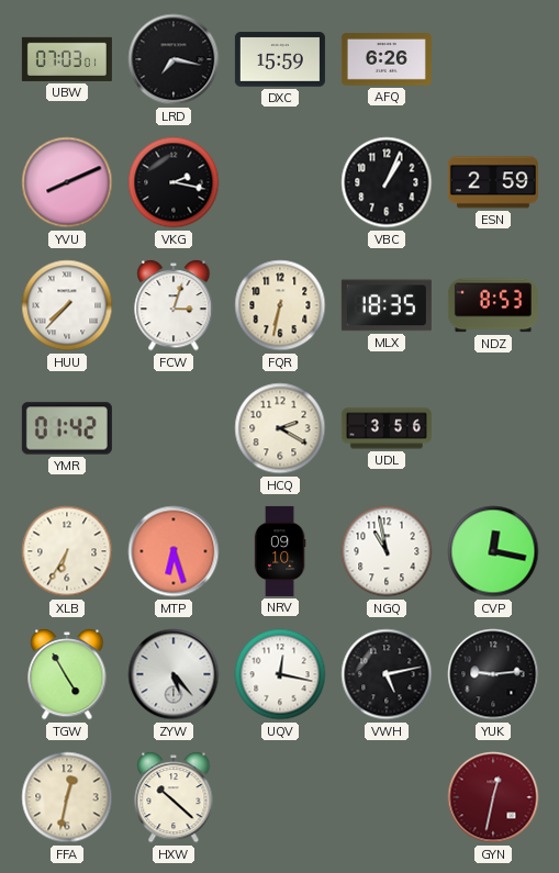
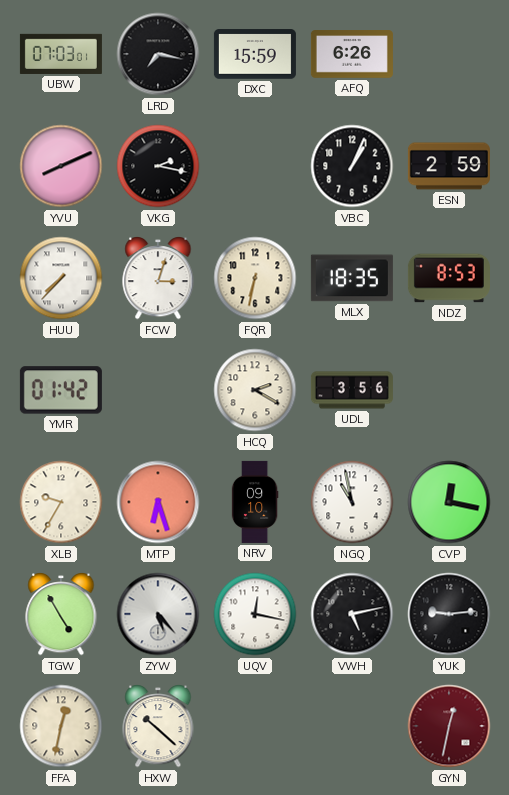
XLB: 6:35 -> 9:35 (61, 502)
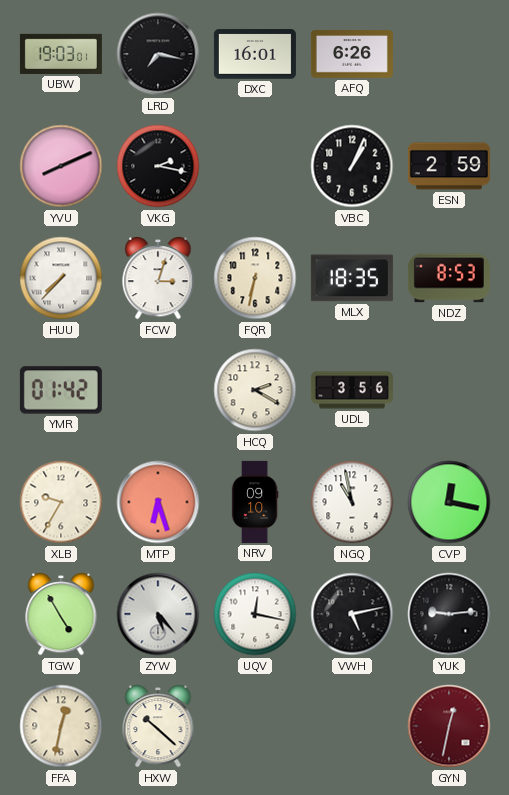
UBW: 07:03 -> 19:03 (61, 54)
DXC: 15:59 -> 16:01 (255, 54)
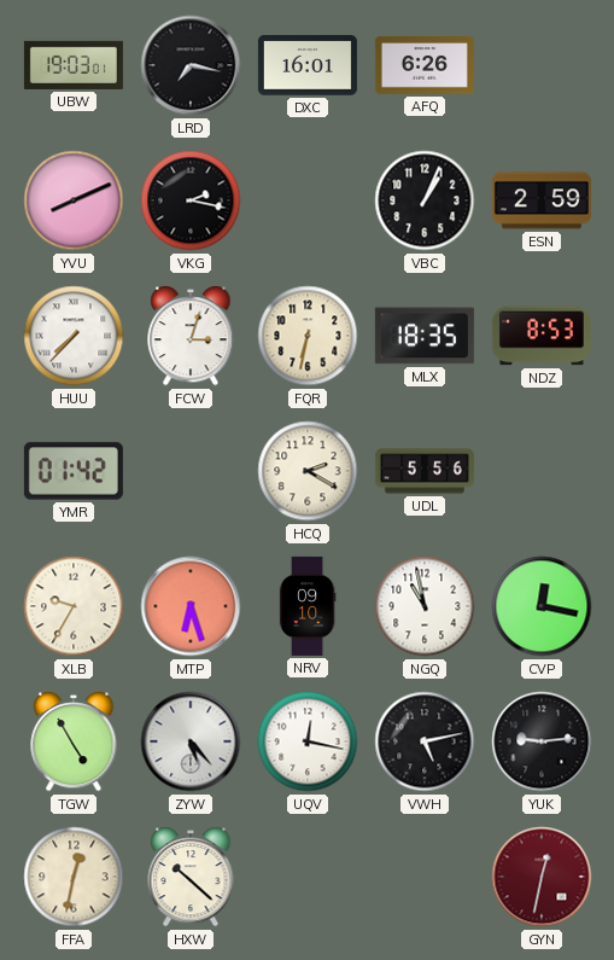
UDL: 3:56 -> 5:56 (425, 471)
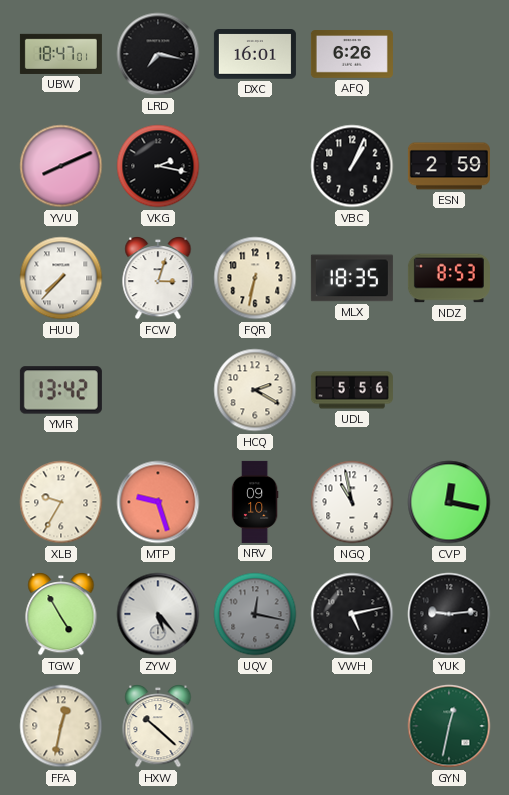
UBW: 19:03 -> 18:47 (61, 54)
YMR: 01:42 -> 13:42 (61, 390)
MTP: 6:27 -> 9:27 (158, 502)
UQV dial: white -> grey (255, 614)
GYN dial: burgundy -> green (449, 726)
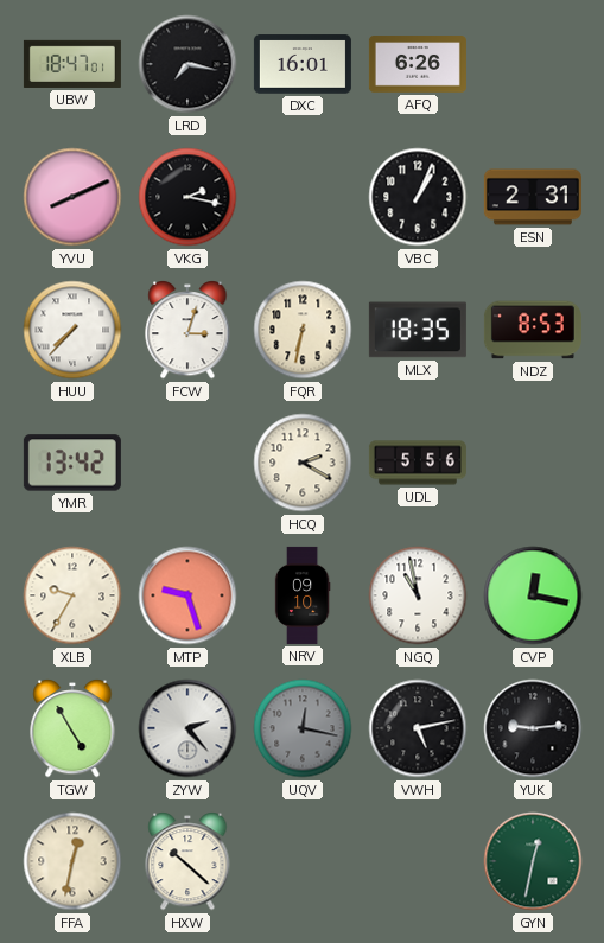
ESN: 2:59 -> 2:31 (533, 197)
ZYW: 5:23 -> 2:23 (187, 728)
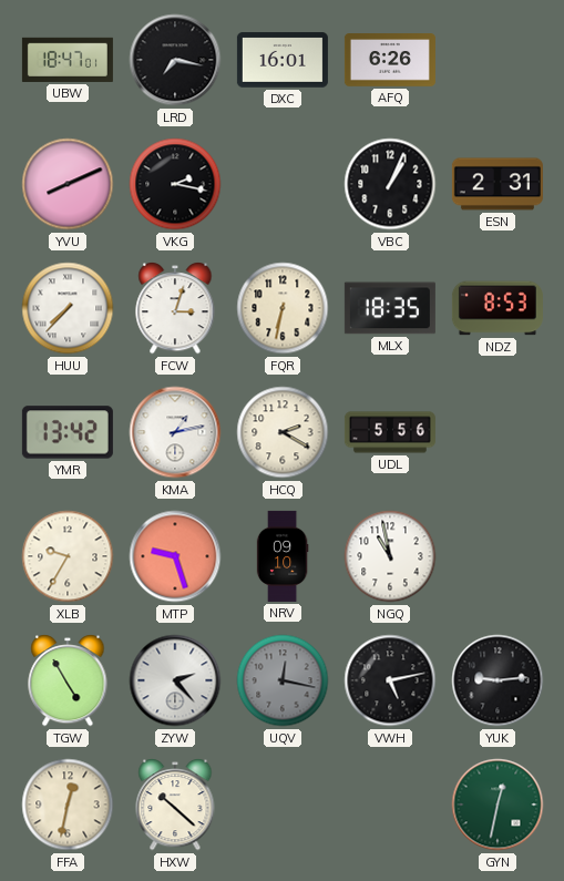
KMA: none -> 1:13 (175, 432)
CVP: 12:17 -> none (533, 595)
